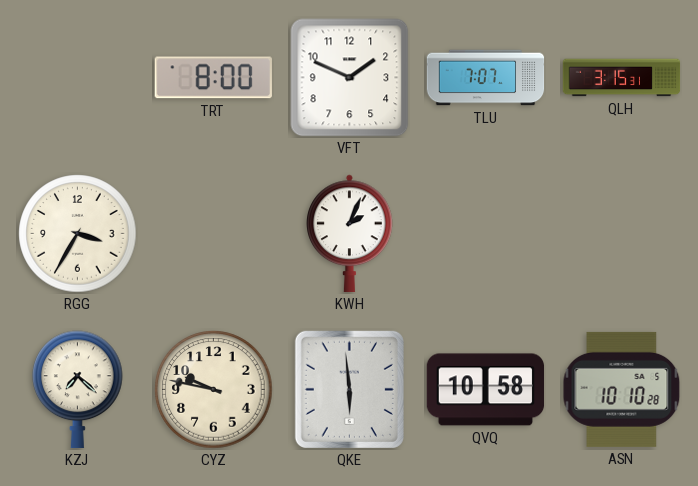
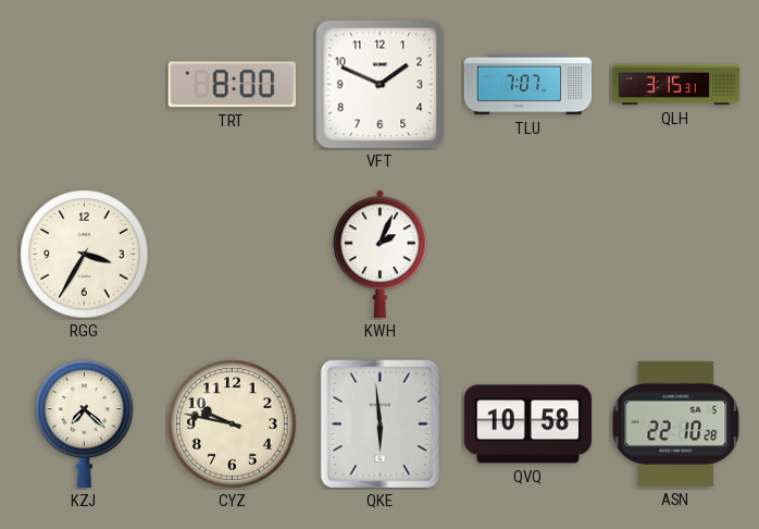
ASN: 10:10 -> 22:10 (676, 423)
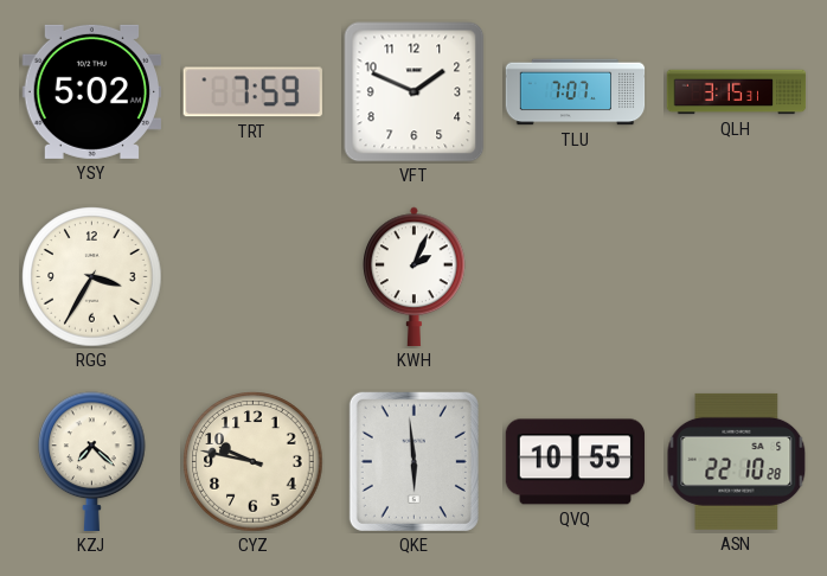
YSY: none -> 5:02 (91, 91)
TRT: 8:00 -> 7:59 (252, 92)
QVQ: 10:58 -> 10:55 (576, 462)
